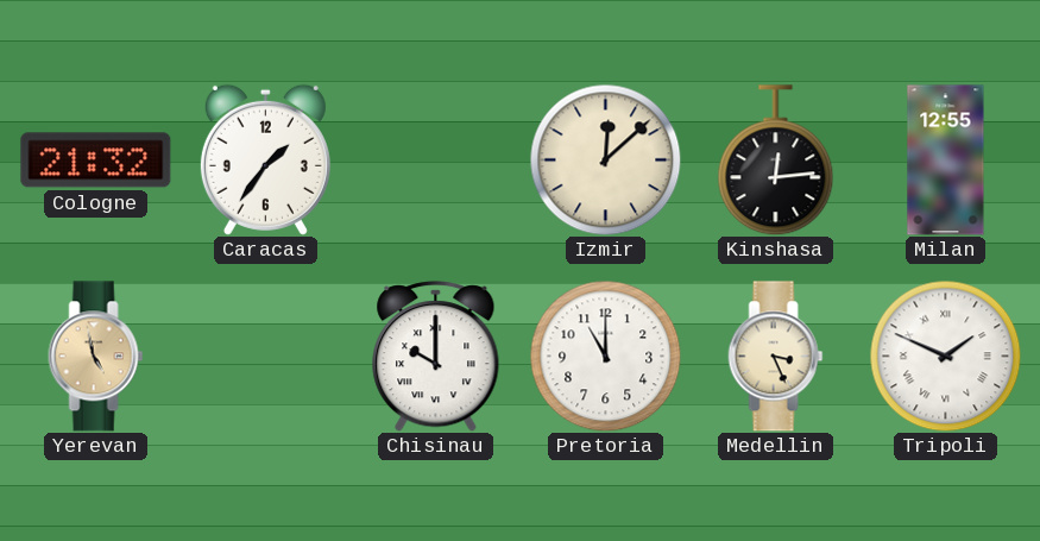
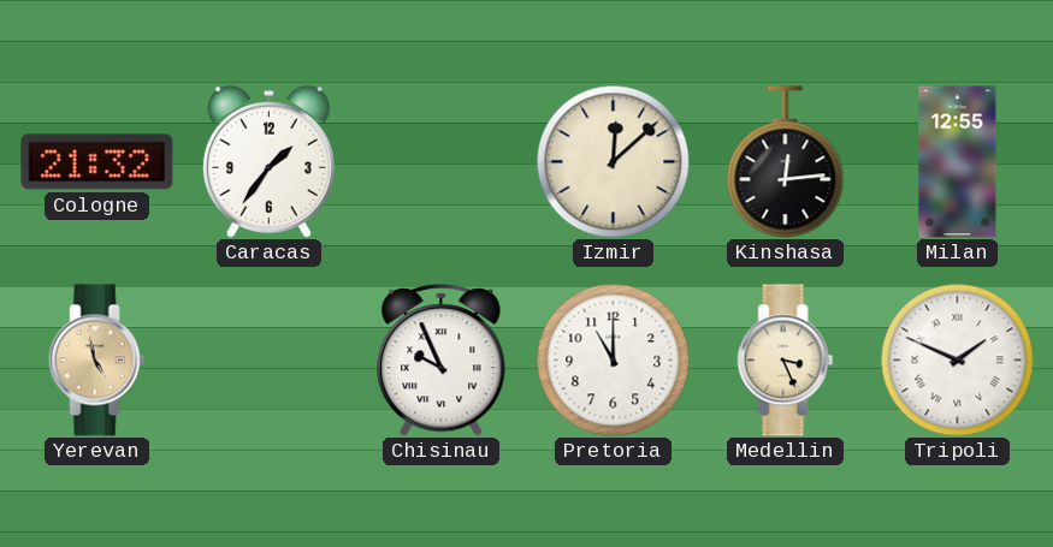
Chisinau: 10:00 -> 9:56 (442, 361)
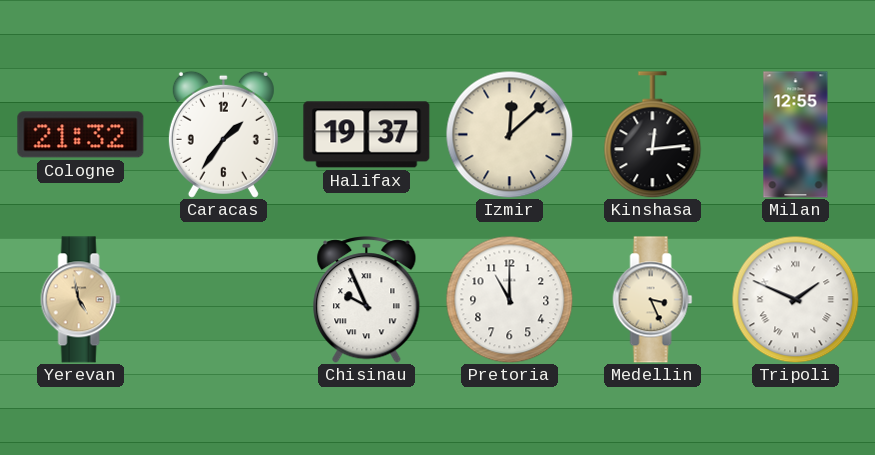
Halifax: none -> 19:37 (367, 135)
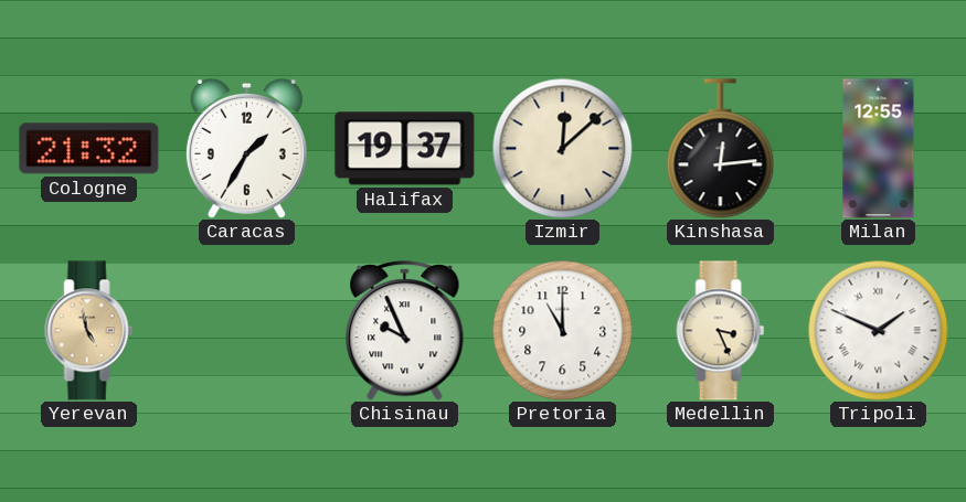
Caracas: 1:36 -> 1:35 (246, 148)
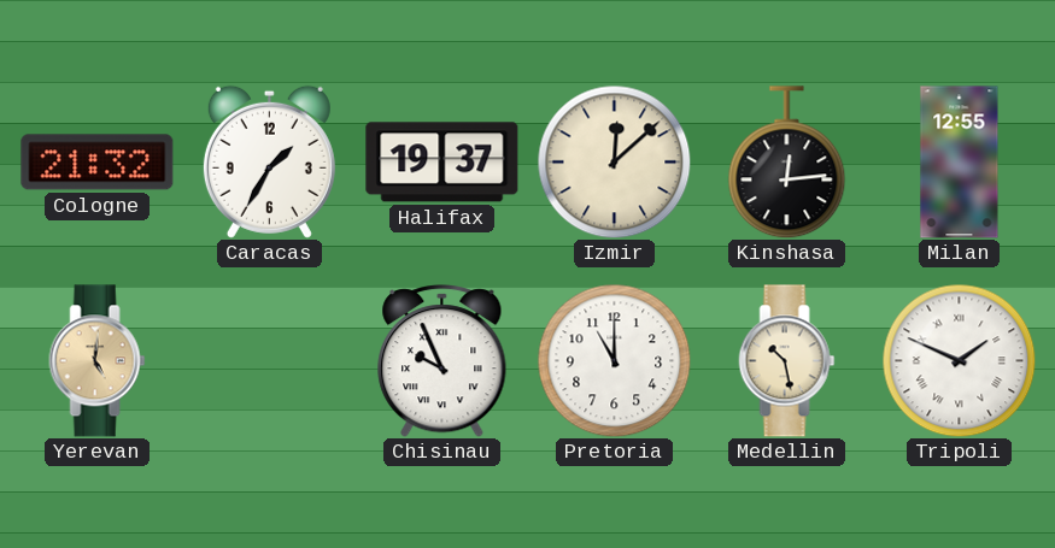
Yerevan: 4:58 -> 5:01 (98, 361)
Medellin: 3:26 -> 10:28 (787, 361)
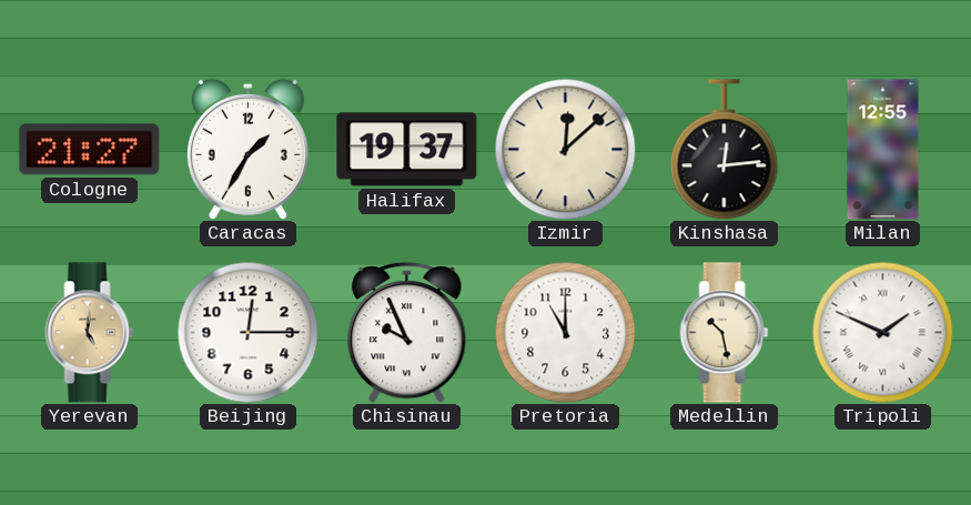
Cologne: 21:32 -> 21:27 (90, 150)
Beijing: none -> 12:15 (247, 332)
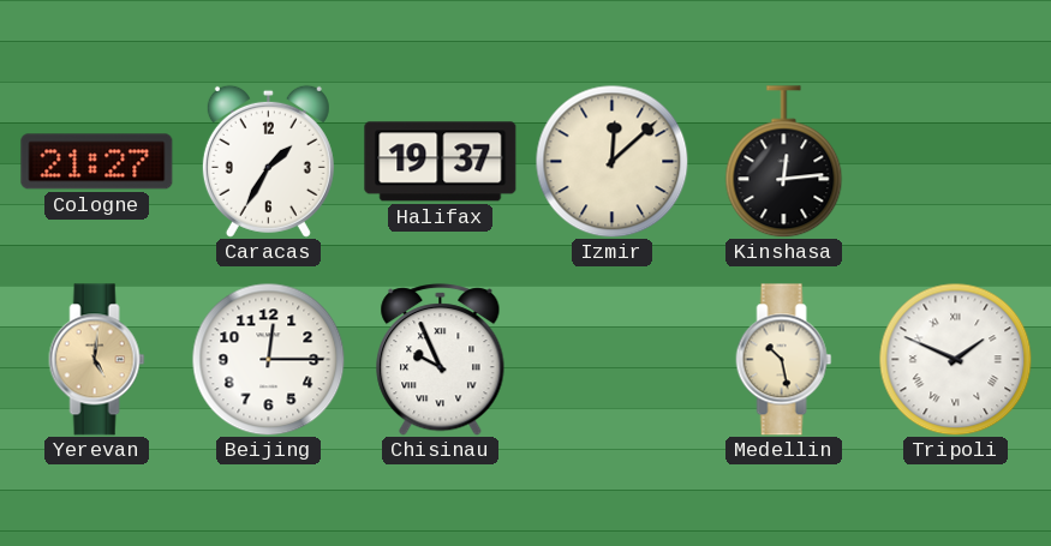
Milan: 12:55 -> none (883, 150)
Pretoria: 11:00 -> none (565, 332)
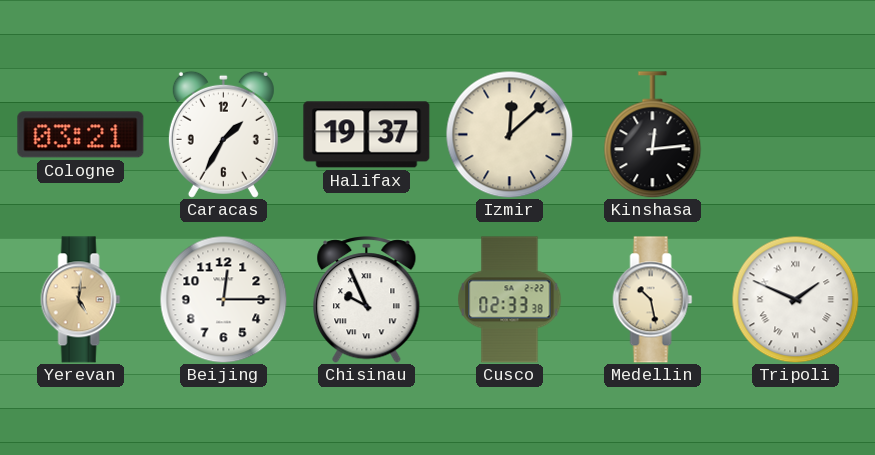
Cologne: 21:27 -> 03:21 (81, 135)
Cusco: none -> 02:33 (510, 300)
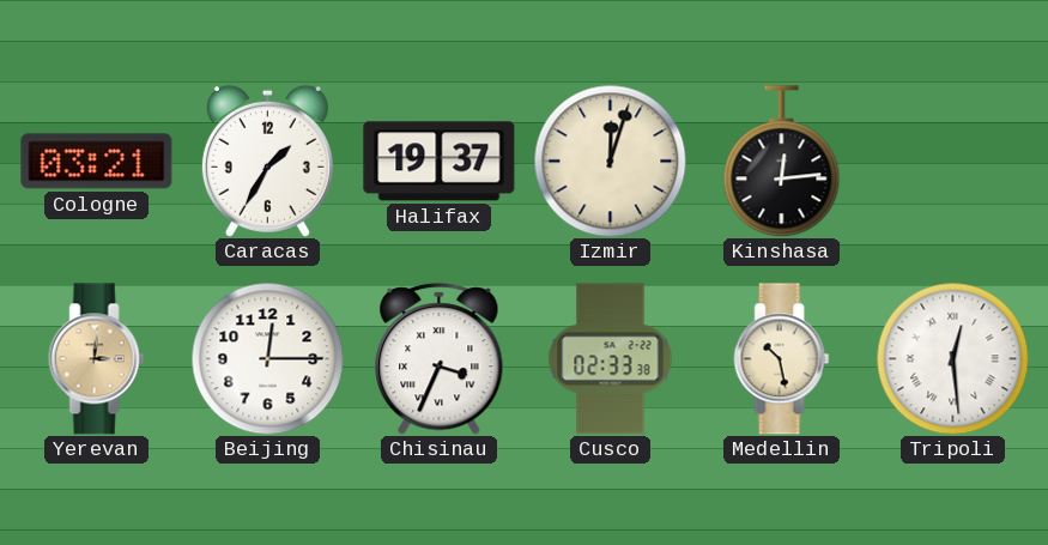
Izmir: 12:08 -> 12:03 (610, 161)
Yerevan: 5:01 -> 3:01 (97, 359)
Chisinau: 9:56 -> 3:34 (440, 359)
Tripoli: 1:49 -> 12:29 (952, 358)
